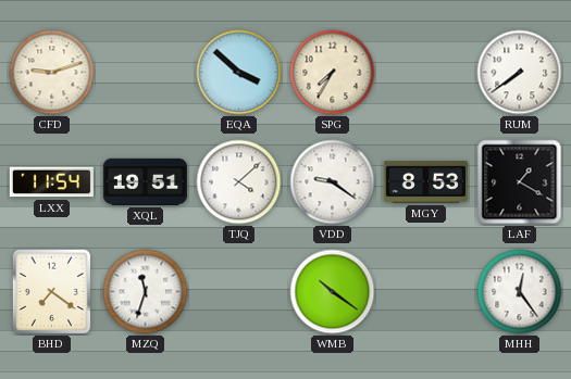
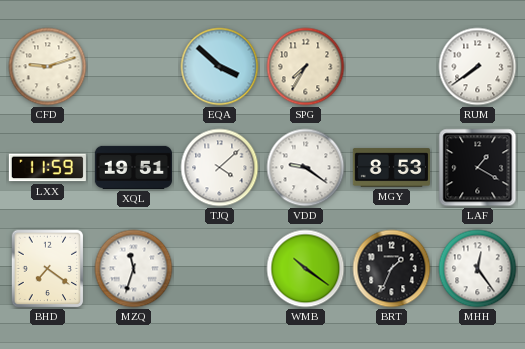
LXX: 11:54 -> 11:59 (47, 168)
BRT: none -> 1:34 (392, 269)
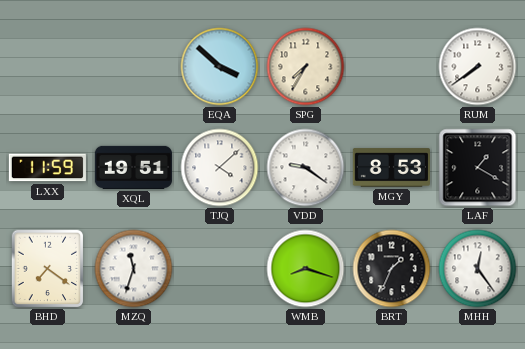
CFD: 9:12 -> none (48, 67)
WMB: 10:21 -> 8:18 (306, 269)
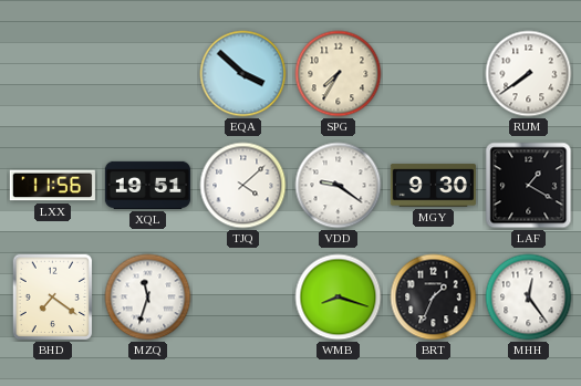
LXX: 11:59 -> 11:56 (52, 186)
MGY: 8:53 -> 9:30 (433, 186)
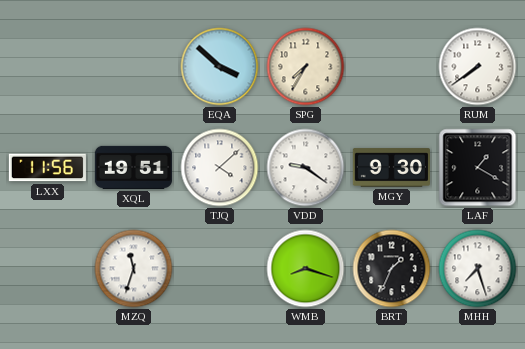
BHD: 7:21 -> none (53, 298)
MHH: 12:24 -> 7:27 (478, 269)
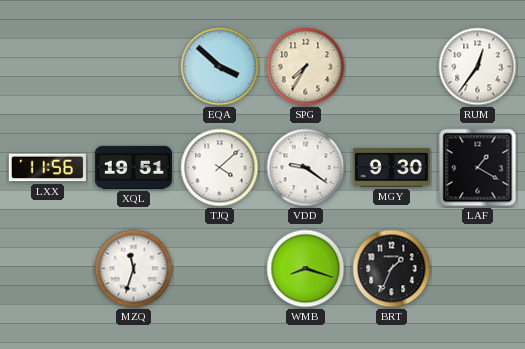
RUM: 7:39 -> 12:36 (478, 67)
MHH: 7:27 -> none (478, 269)
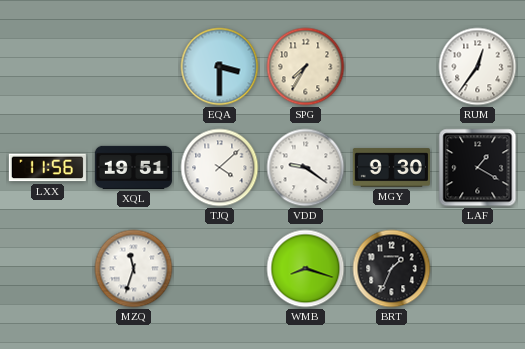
EQA: 3:52 -> 3:30 (220, 67)
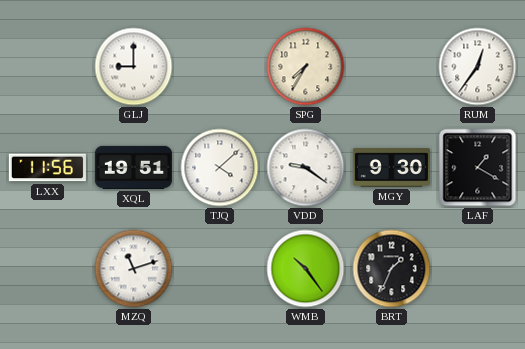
GLJ: none -> 9:00 (134, 67)
EQA: 3:30 -> none (220, 67)
MZQ: 11:33 -> 11:12 (134, 269)
WMB: 8:18 -> 10:24 (306, 269)
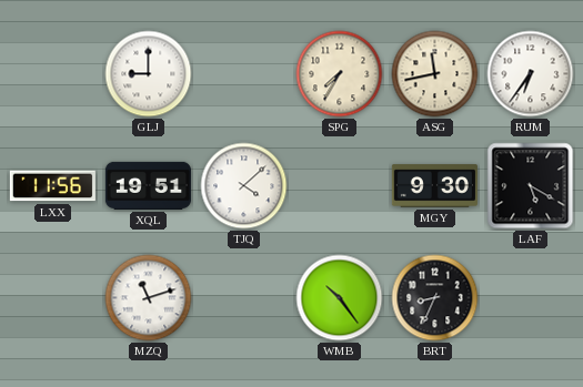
ASG: none -> 11:43 (435, 74)
RUM: 12:36 -> 6:36 (531, 74)
VDD: 9:21 -> none (306, 168)
LAF: 1:20 -> 5:20 (531, 186)
BRT: 1:34 -> 8:34 (435, 298)
